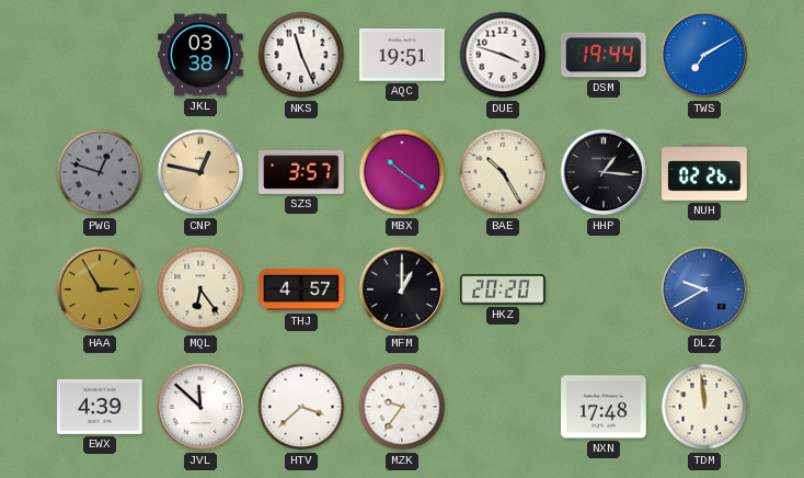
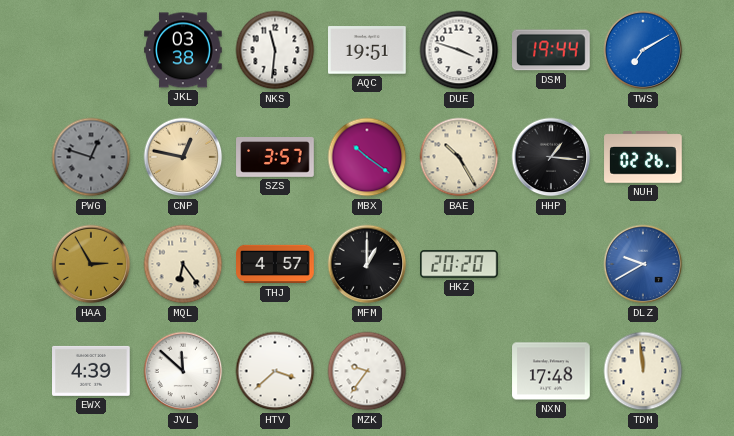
NKS: 11:26 -> 11:31 (275, 50)
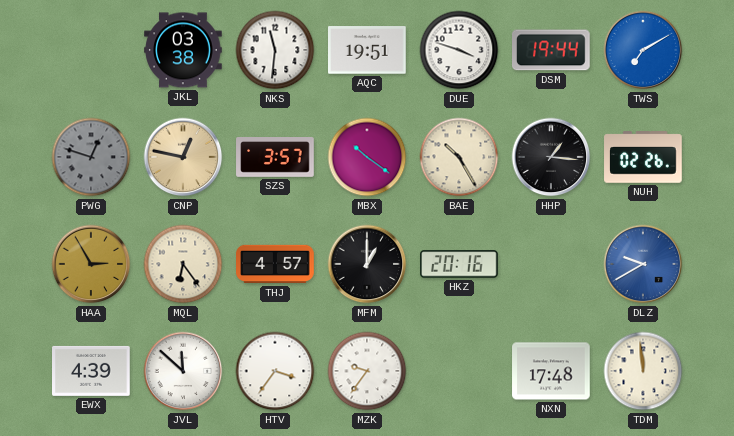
HKZ: 20:20 -> 20:16 (460, 264)
HTV: 3:38 -> 3:36 (275, 371)
